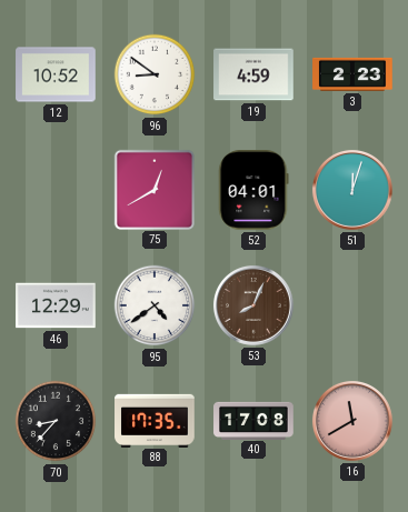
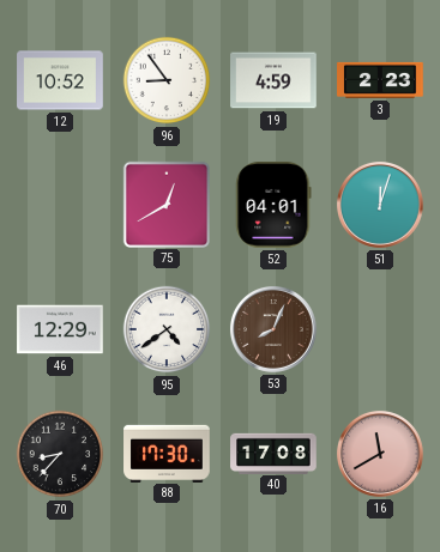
96: 8:51 -> 8:54 (167, 80)
88: 17:35 -> 17:30 (167, 453)
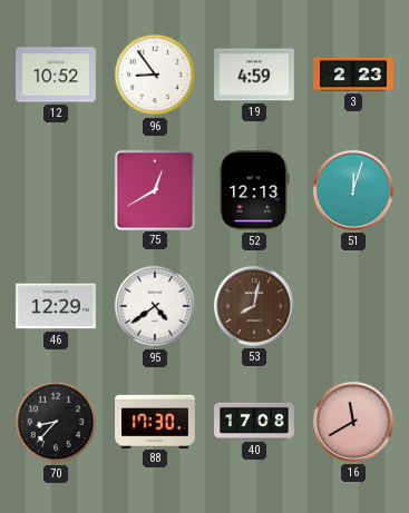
52: 04:01 -> 12:13 (254, 191)
53: 8:04 -> 8:02 (254, 306)
